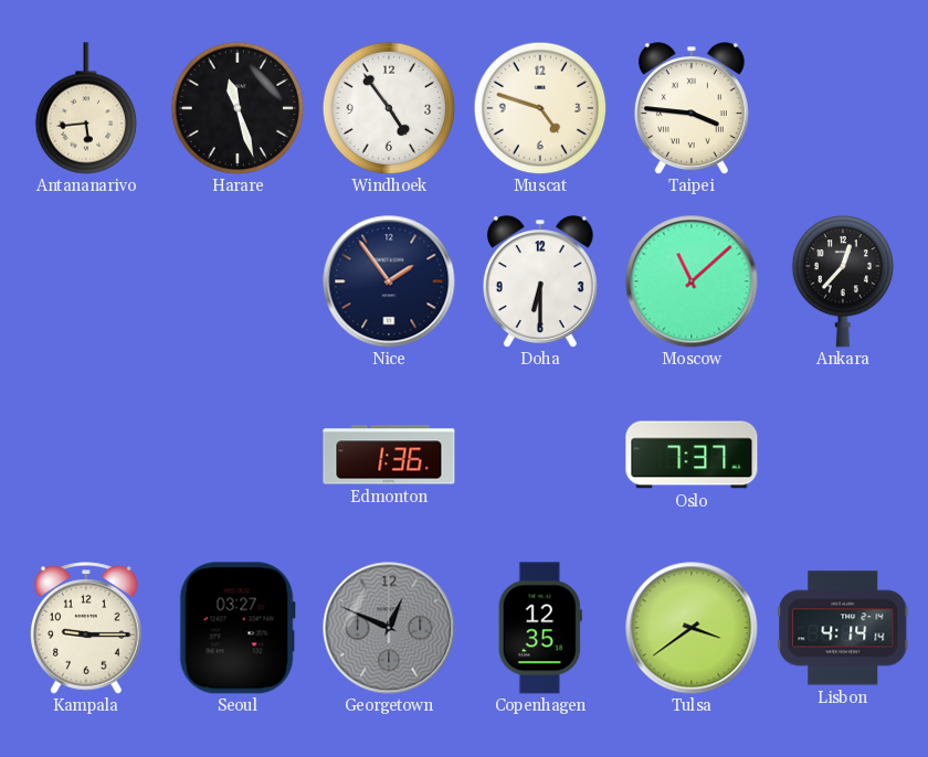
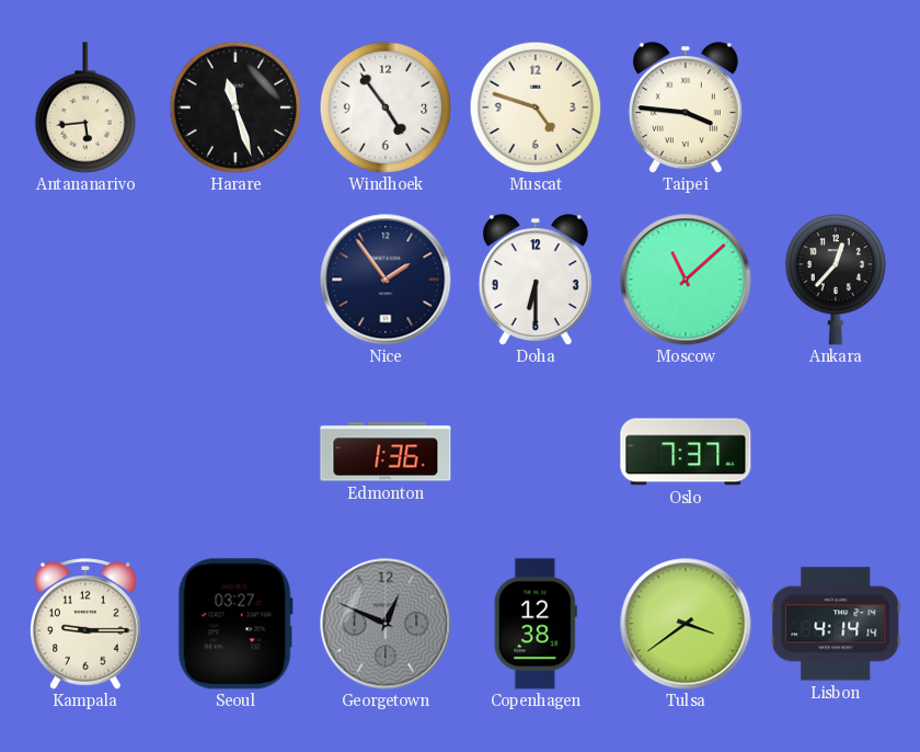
Copenhagen: 12:35 -> 12:38 (536, 624)
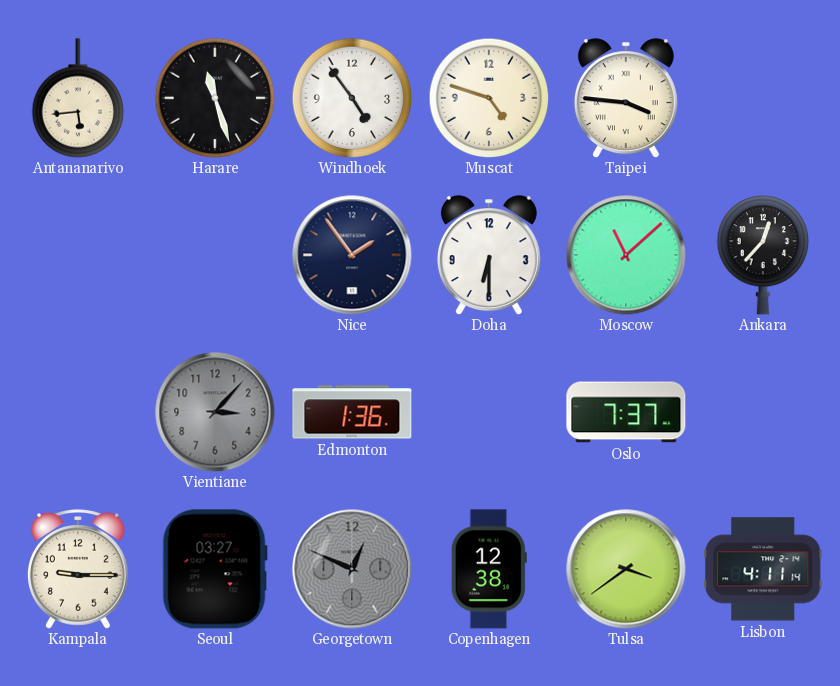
Vientiane: none -> 3:07 (215, 412)
Lisbon: 4:14 -> 4:11 (763, 569)
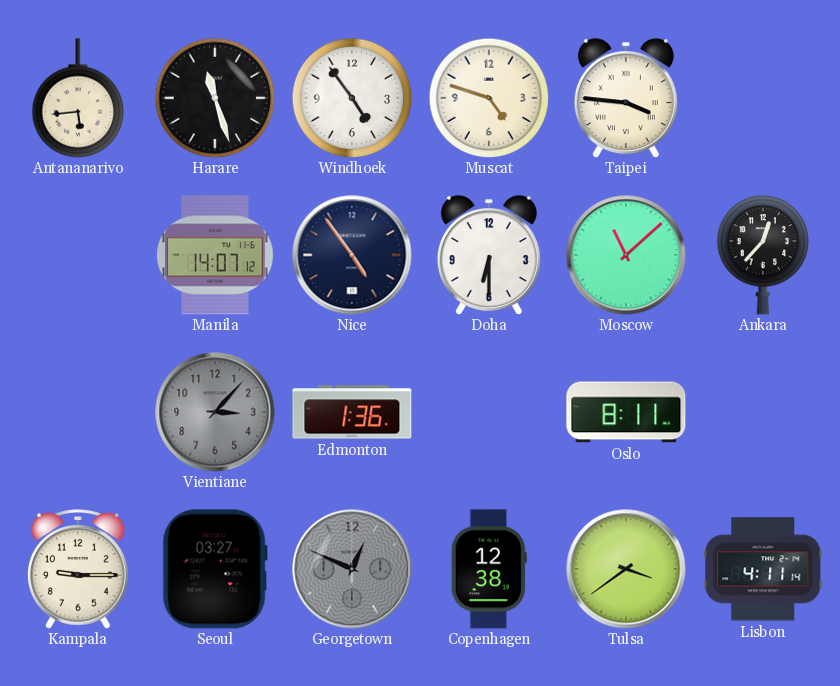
Manila: none -> 14:07 (215, 255)
Nice: 1:54 -> 4:54 (352, 255)
Oslo: 7:37 -> 8:11 (626, 412)
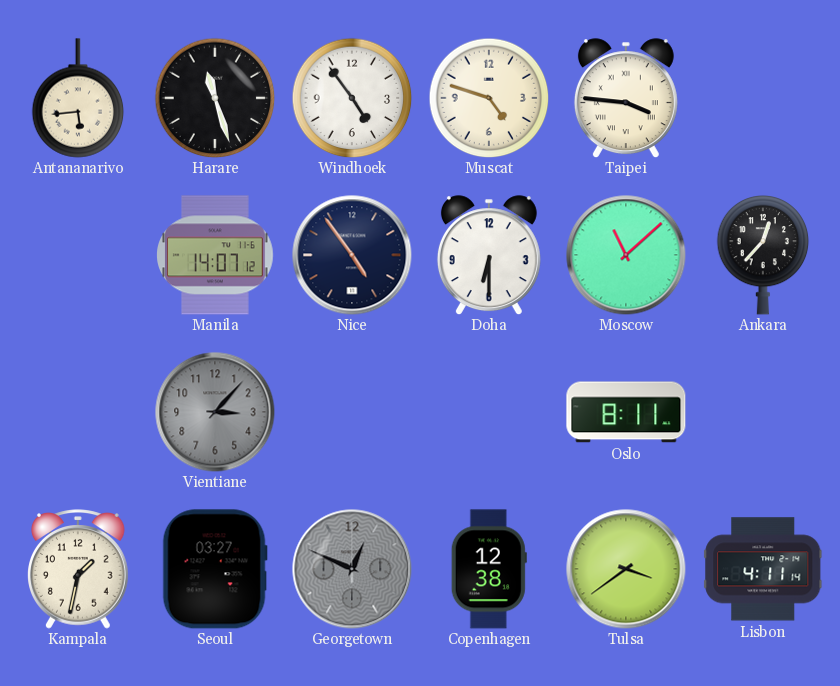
Edmonton: 1:36 -> none (352, 412)
Kampala: 9:15 -> 1:32 (79, 569)
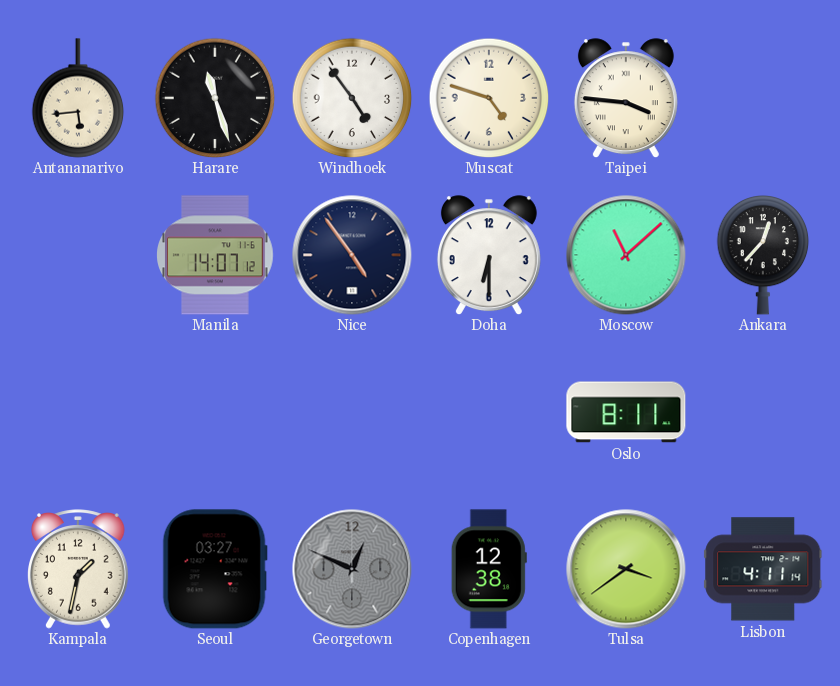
Vientiane: 3:07 -> none (215, 412)
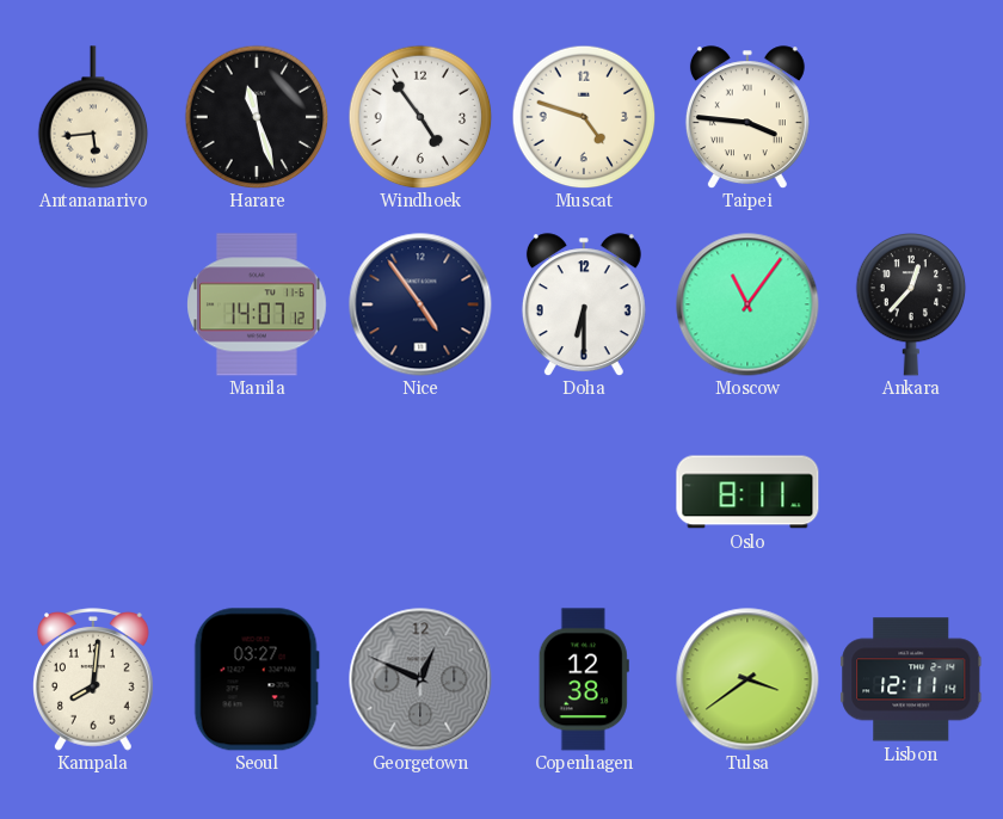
Moscow: 11:08 -> 11:06 (747, 304)
Kampala: 1:32 -> 8:01 (94, 679)
Lisbon: 4:11 -> 12:11 (911, 679)
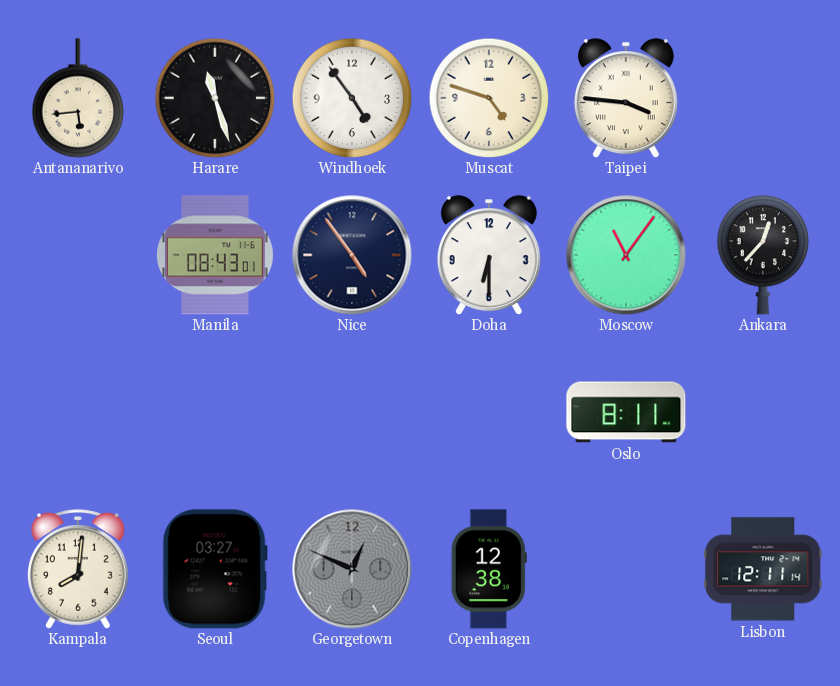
Manila: 14:07 -> 08:43 (215, 255)
Tulsa: 3:39 -> none (747, 679)
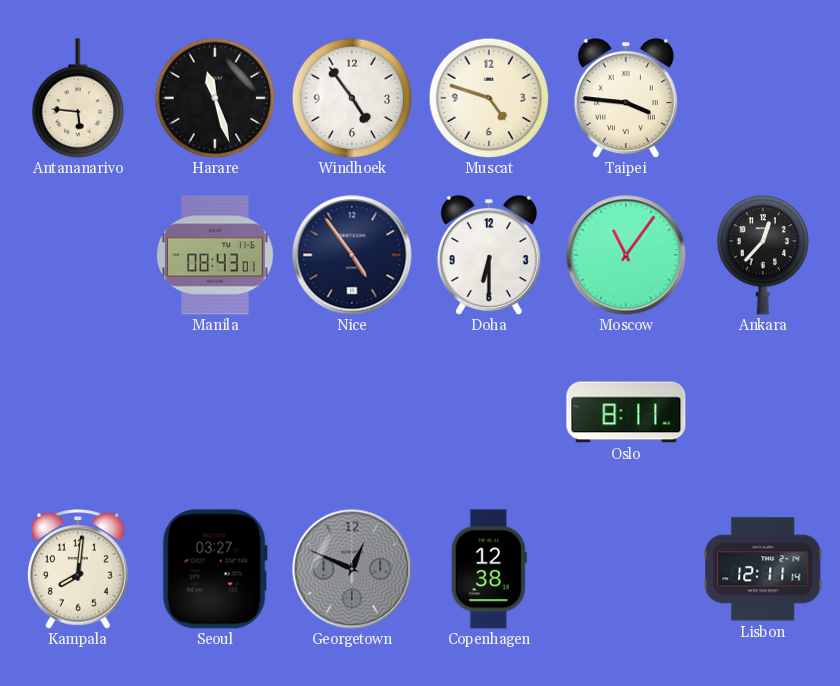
Antananarivo: 5:44 -> 5:46 (78, 98)
